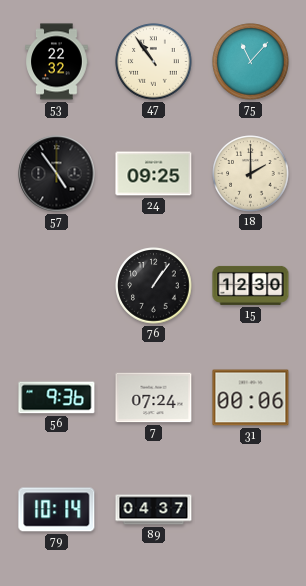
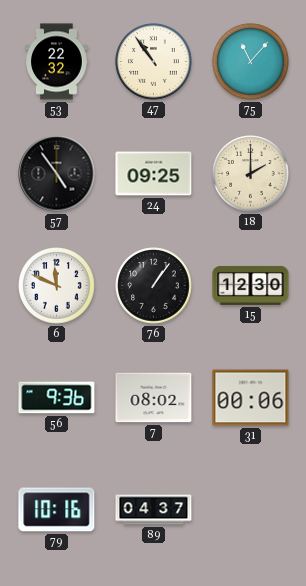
6: none -> 11:49 (57, 286)
7: 07:24 -> 08:02 (154, 398)
79: 10:14 -> 10:16 (57, 510)
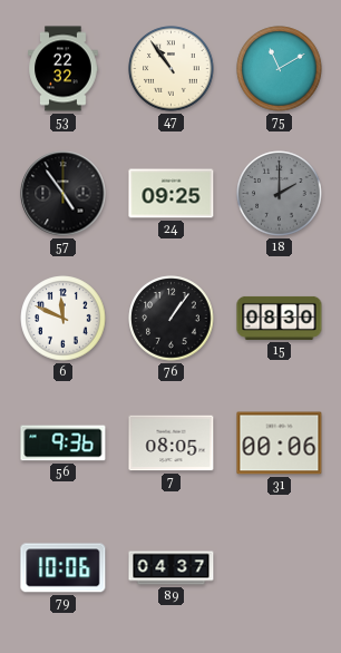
75: 11:07 -> 11:10 (280, 69)
18 dial: cream -> grey (280, 194)
15: 12:30 -> 08:30 (280, 318)
7: 08:02 -> 08:05 (172, 444)
79: 10:16 -> 10:06 (64, 568)
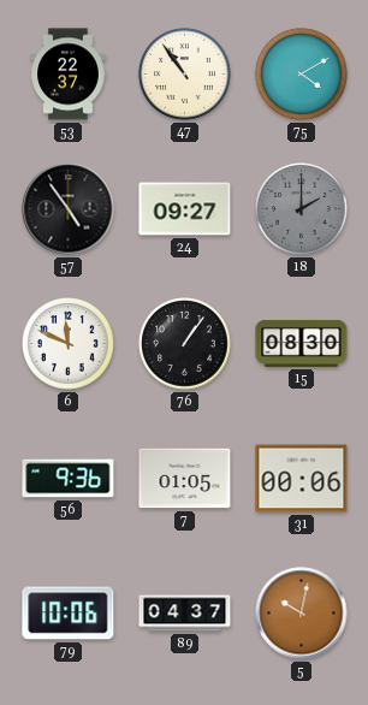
53: 22:32 -> 22:37 (69, 75)
75: 11:10 -> 4:10 (302, 75)
24: 09:25 -> 09:27 (185, 209)
7: 08:05 -> 01:05 (185, 479)
5: none -> 10:02 (302, 614)
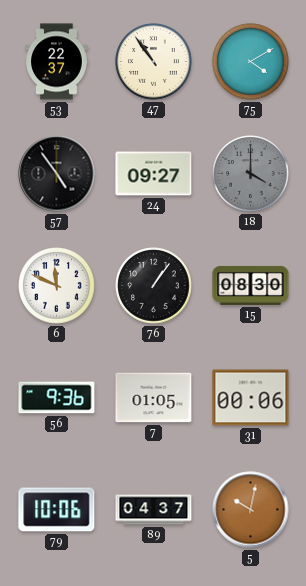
18: 2:00 -> 4:00 (251, 174)
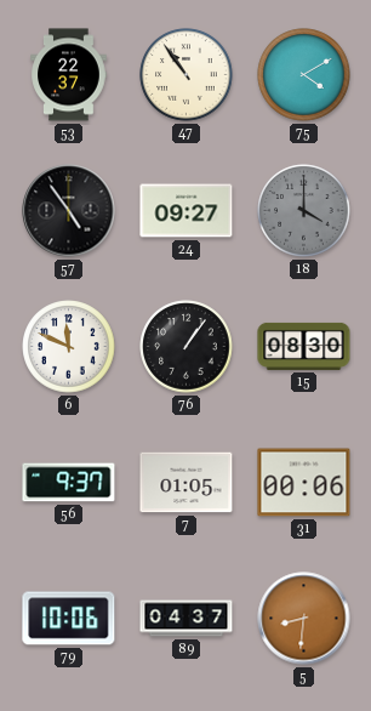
56: 9:36 -> 9:37 (69, 483)
5: 10:02 -> 8:31 (304, 619)
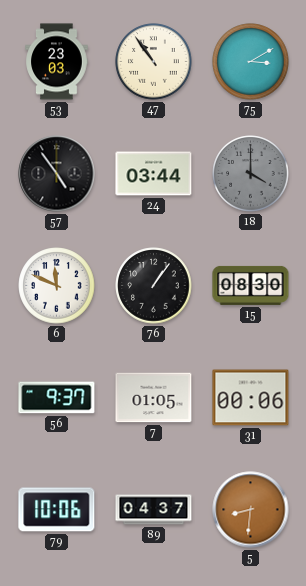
53: 22:37 -> 23:03 (57, 62)
75: 4:10 -> 3:10 (251, 62)
24: 09:27 -> 03:44 (154, 174)
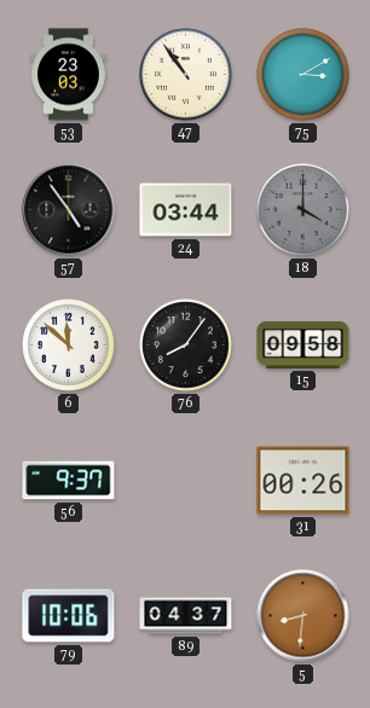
6: 11:49 -> 11:52 (69, 346)
76: 1:06 -> 8:06 (186, 346)
15: 08:30 -> 09:58 (303, 344)
7: 01:05 -> none (154, 398)
31: 00:06 -> 00:26 (303, 481)
